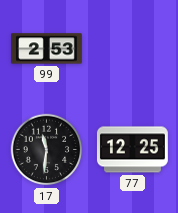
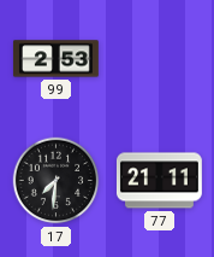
17: 11:31 -> 7:31 (57, 181)
77: 12:25 -> 21:11 (159, 181)
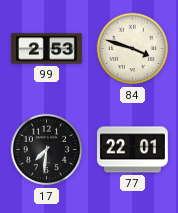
84: none -> 3:48 (133, 49)
77: 21:11 -> 22:01 (132, 150)
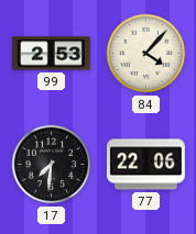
84: 3:48 -> 4:07 (146, 54)
77: 22:01 -> 22:06 (145, 165)
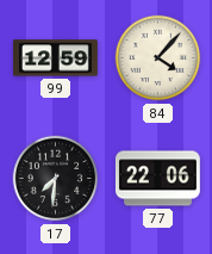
99: 2:53 -> 12:59 (55, 58)
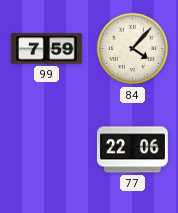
99: 12:59 -> 7:59 (46, 49)
17: 7:31 -> none (56, 179)
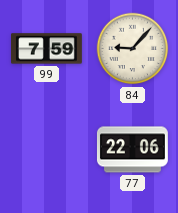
84: 4:07 -> 9:07 (133, 49)
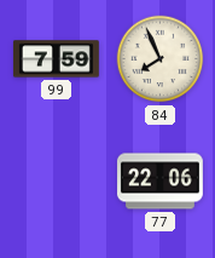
84: 9:07 -> 7:56 (161, 59)
